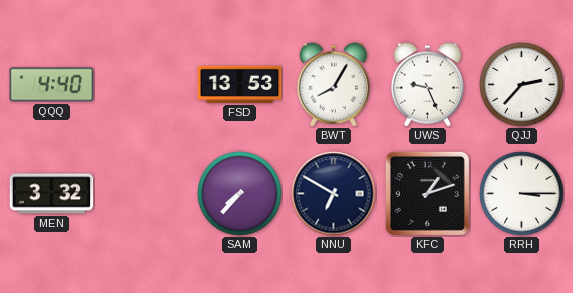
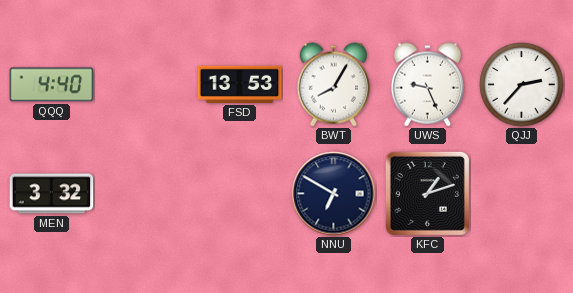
SAM: 7:37 -> none (240, 194)
RRH: 3:15 -> none (522, 194)
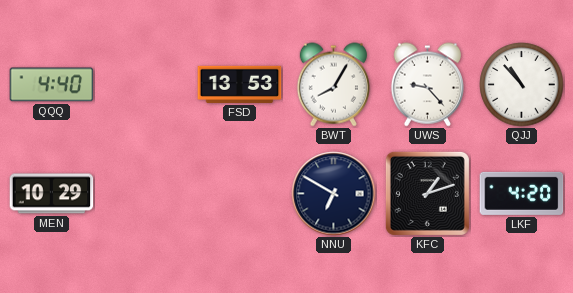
UWS: 9:26 -> 9:23 (427, 85)
QJJ: 2:37 -> 10:53 (522, 85)
MEN: 3:32 -> 10:29 (52, 194)
LKF: none -> 4:20 (522, 193)
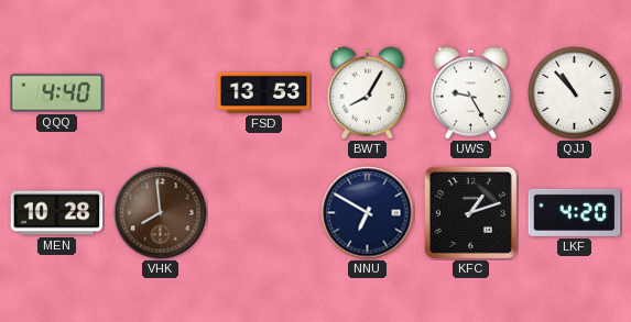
UWS: 9:23 -> 9:25 (470, 93)
MEN: 10:29 -> 10:28 (57, 213)
VHK: none -> 7:59 (161, 213)
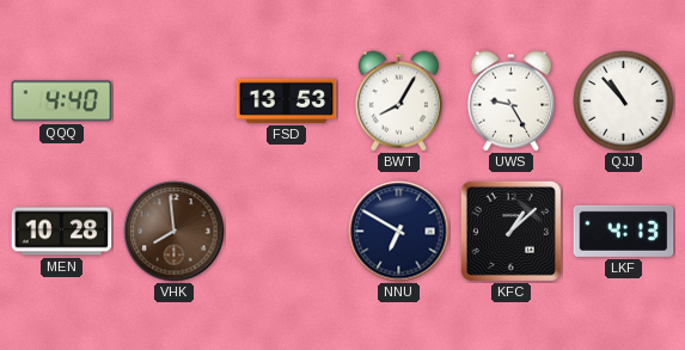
KFC: 1:12 -> 1:08 (510, 231)
LKF: 4:20 -> 4:13 (624, 231)
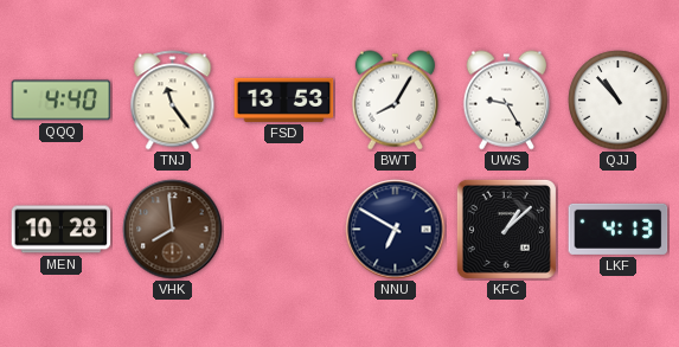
TNJ: none -> 11:24 (173, 101)
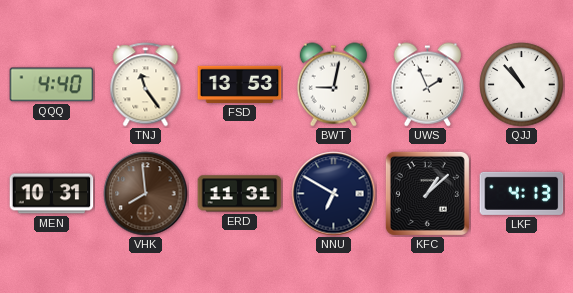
BWT: 8:05 -> 9:02 (333, 85)
UWS: 9:25 -> 1:56 (427, 85)
MEN: 10:28 -> 10:31 (52, 194)
ERD: none -> 11:31 (240, 194)
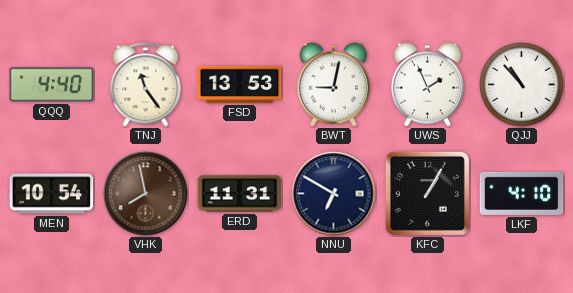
MEN: 10:31 -> 10:54 (52, 194)
VHK: 7:59 -> 7:58 (146, 194)
KFC: 1:08 -> 1:05 (427, 193)
LKF: 4:13 -> 4:10 (522, 193)
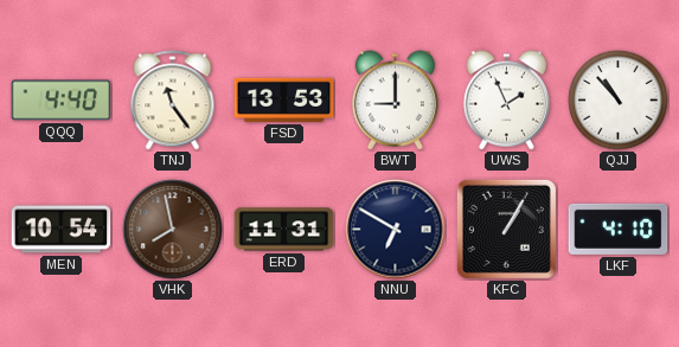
BWT: 9:02 -> 9:00 (395, 101)
